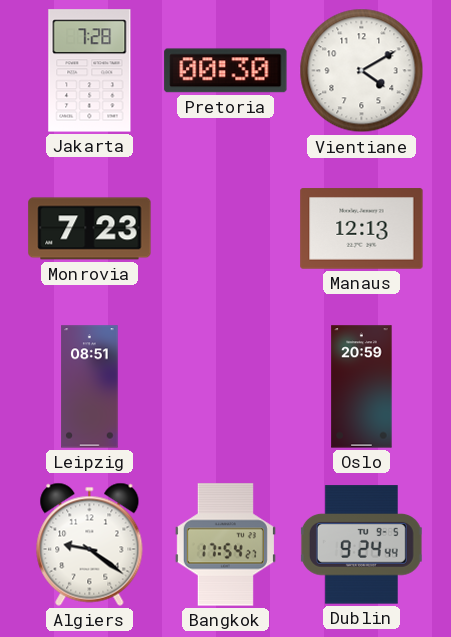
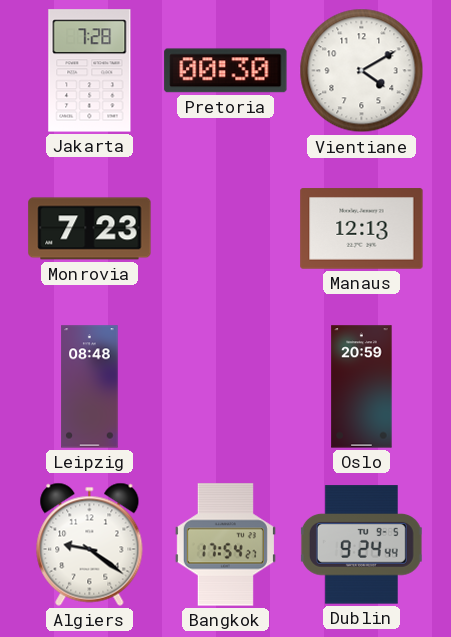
Leipzig: 08:51 -> 08:48 (90, 387)
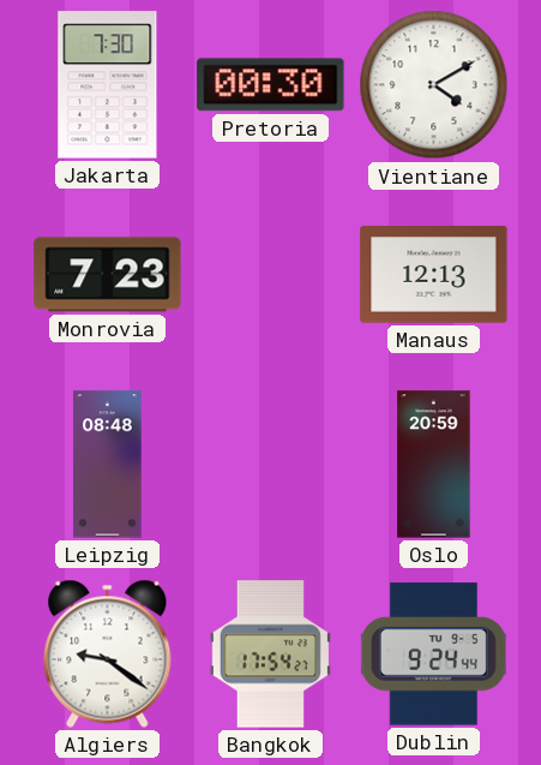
Jakarta: 7:28 -> 7:30 (108, 85)
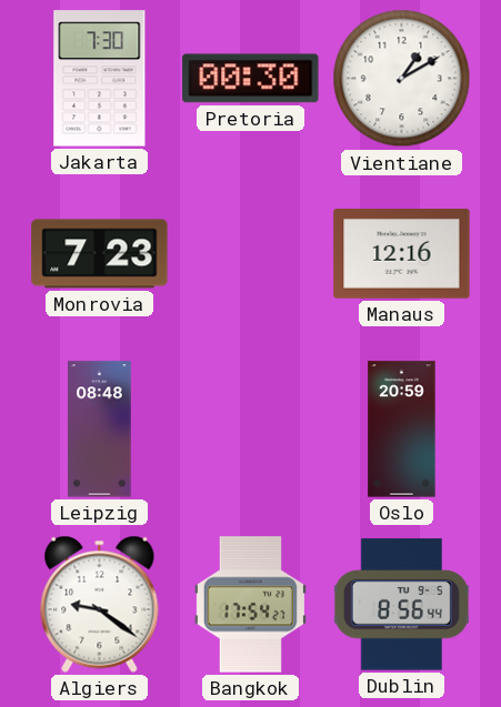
Vientiane: 4:10 -> 1:10 (402, 79)
Manaus: 12:13 -> 12:16 (402, 254)
Dublin: 9:24 -> 8:56 (401, 605)
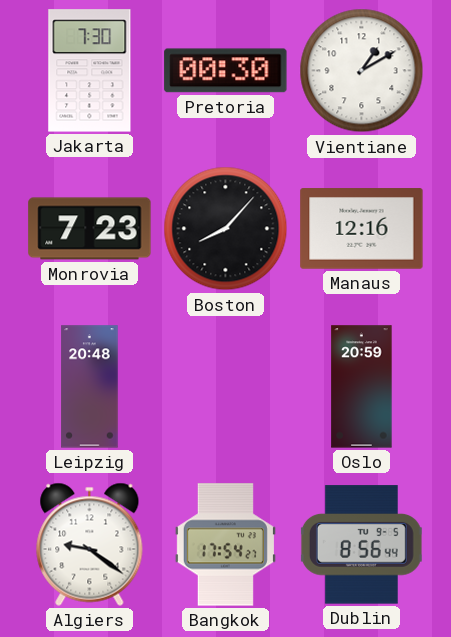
Boston: none -> 8:07 (226, 229)
Leipzig: 08:48 -> 20:48 (90, 387)
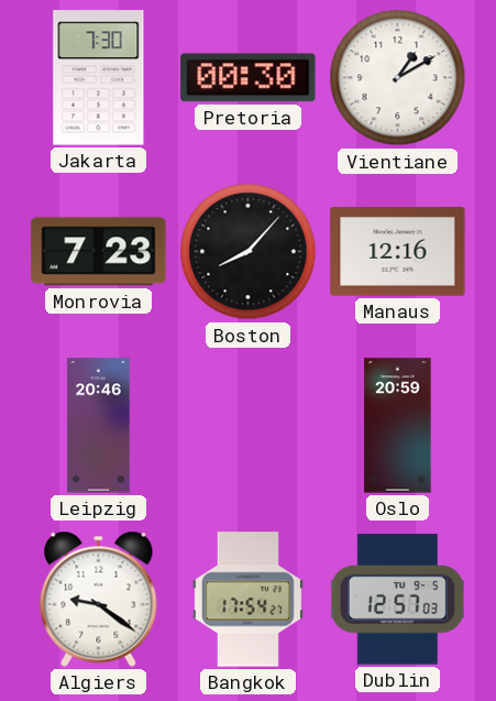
Leipzig: 20:48 -> 20:46 (99, 426)
Dublin: 8:56 -> 12:57 (397, 600)
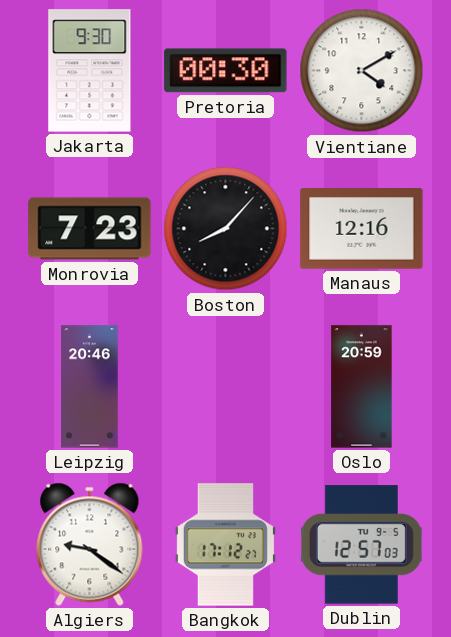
Jakarta: 7:30 -> 9:30 (90, 71)
Vientiane: 1:10 -> 4:10 (362, 71)
Bangkok: 17:54 -> 17:12 (225, 545)
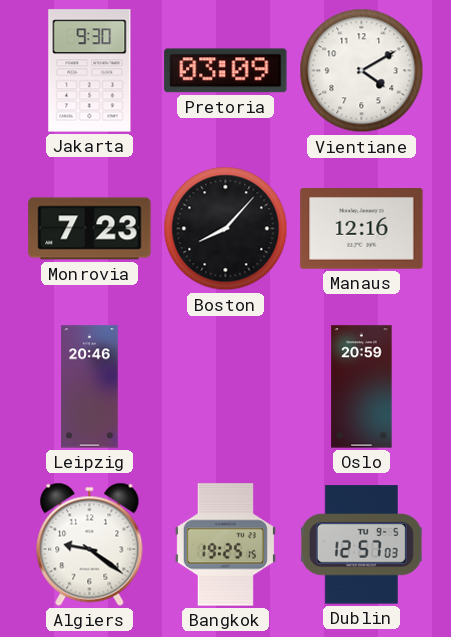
Pretoria: 00:30 -> 03:09 (226, 71)
Bangkok: 17:12 -> 19:25 (225, 545)
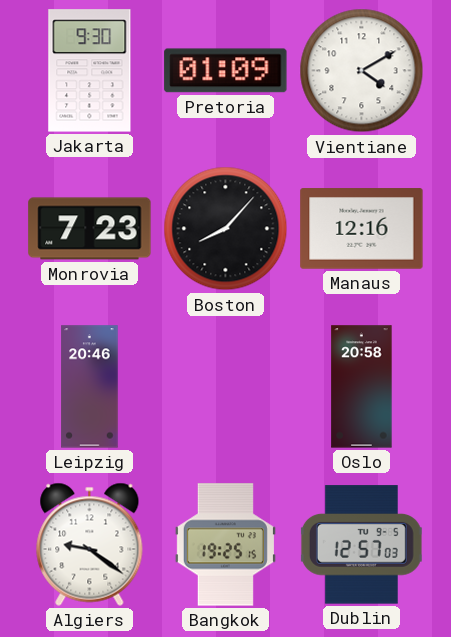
Pretoria: 03:09 -> 01:09 (226, 71)
Oslo: 20:59 -> 20:58 (362, 387)
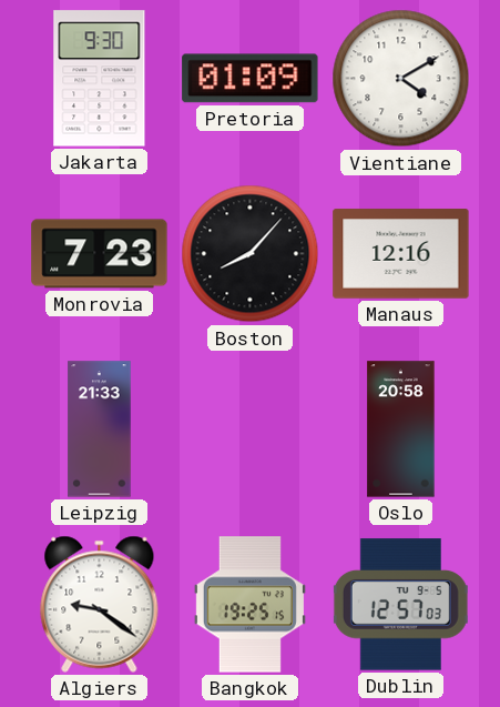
Leipzig: 20:46 -> 21:33 (100, 430)
